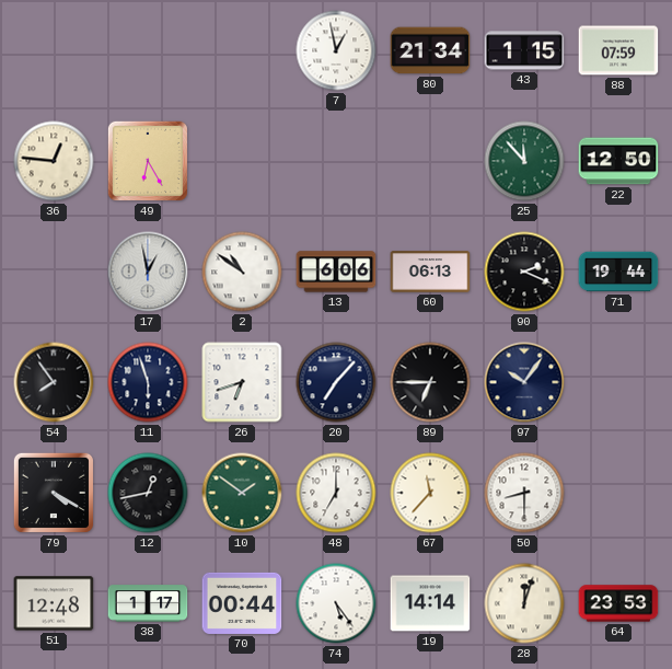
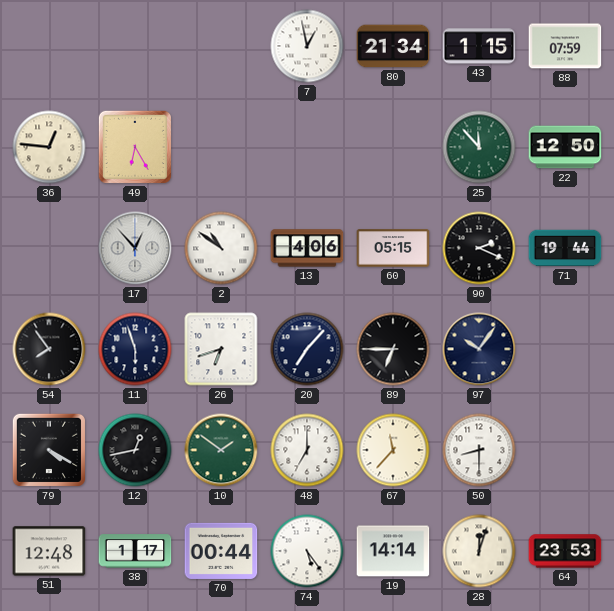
17: 12:58 -> 12:53 (135, 248)
13: 6:06 -> 4:06 (307, 248)
60: 06:13 -> 05:15 (393, 248)
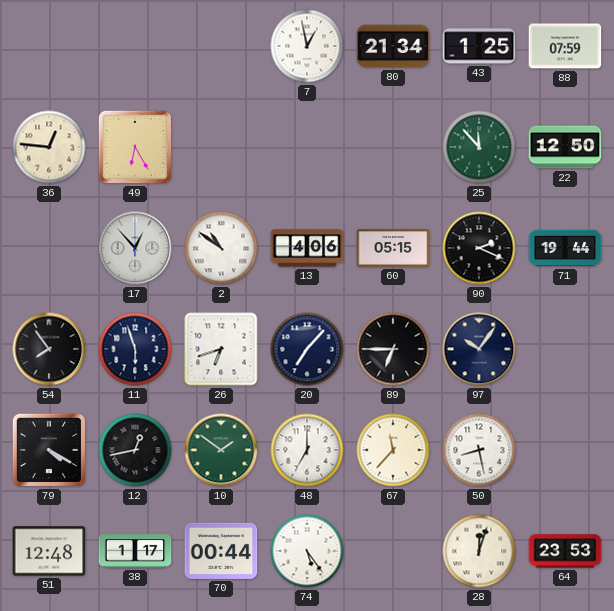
43: 1:15 -> 1:25 (479, 46)
50: 8:30 -> 8:28 (479, 450)
19: 14:14 -> none (393, 551)
